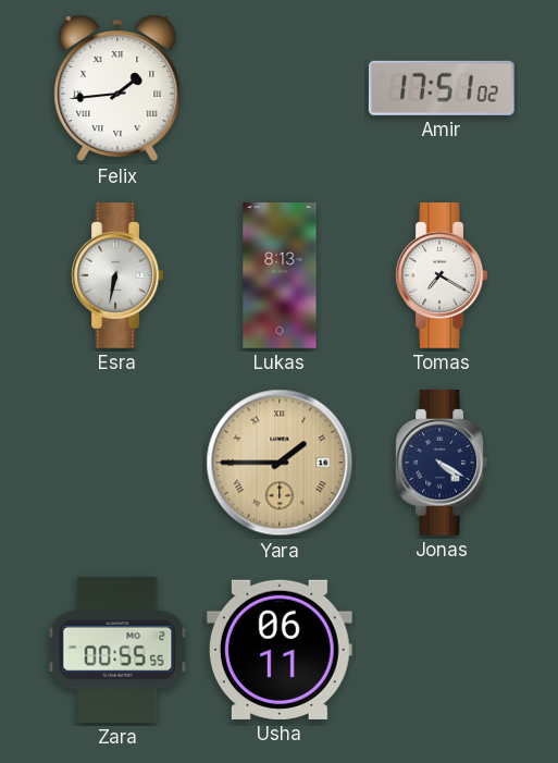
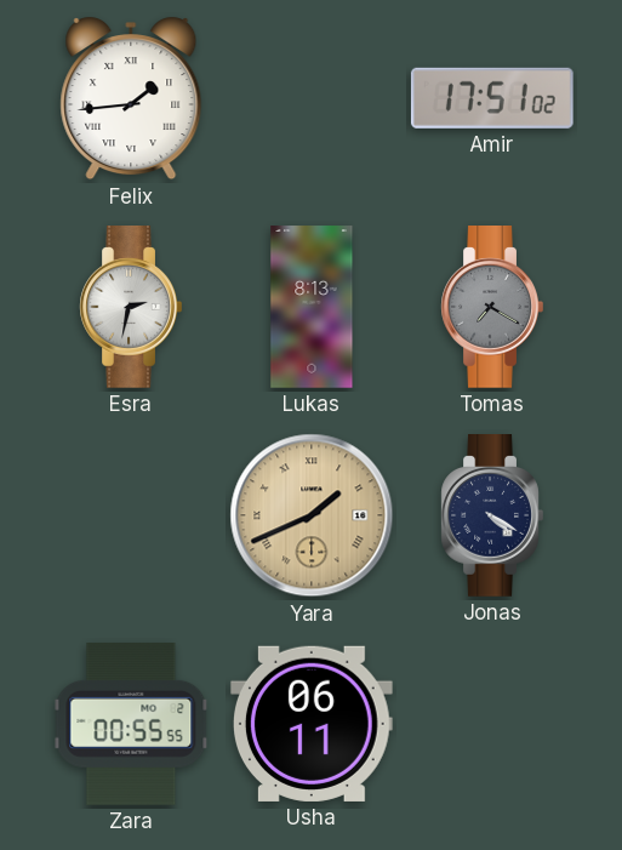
Esra: 6:32 -> 2:32 (131, 308)
Tomas dial: white -> grey (492, 308)
Yara: 1:45 -> 1:41 (312, 515)
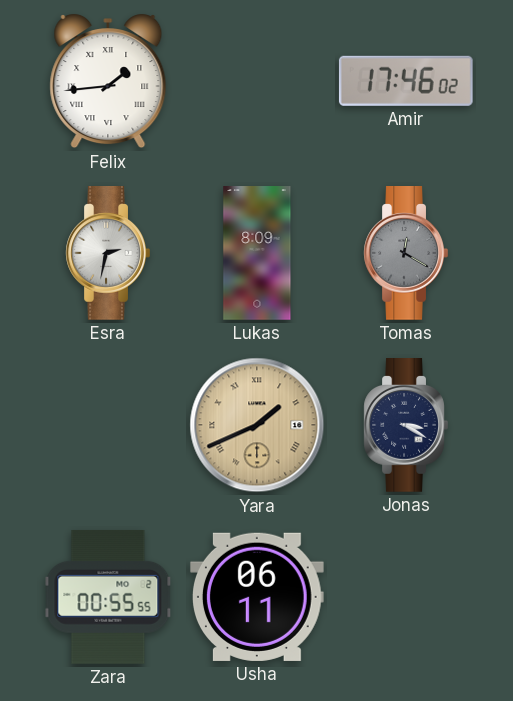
Amir: 17:51 -> 17:46 (406, 81)
Lukas: 8:13 -> 8:09 (257, 253)
Tomas: 7:20 -> 12:20 (406, 254)
Jonas: 4:20 -> 3:20 (406, 426)
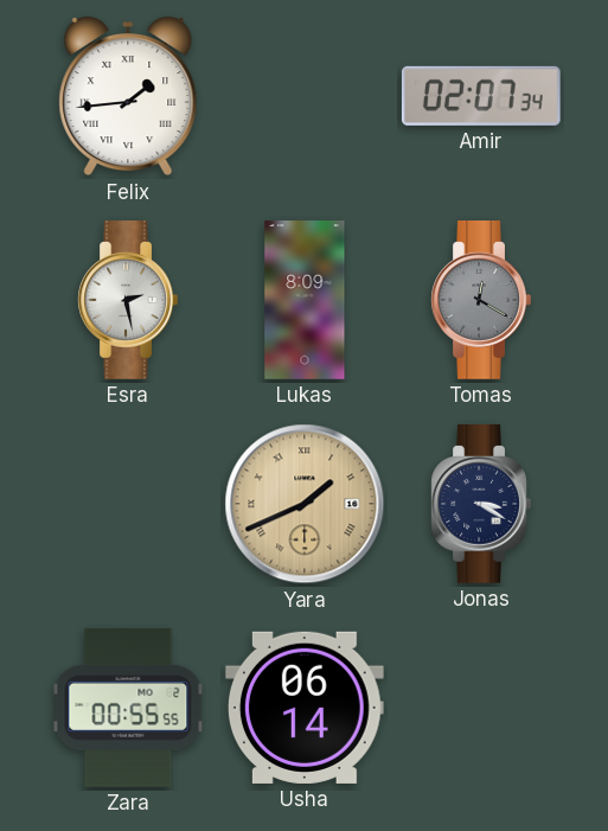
Amir: 17:46 -> 02:07 (481, 96)
Esra: 2:32 -> 2:28 (128, 301)
Usha: 06:11 -> 06:14 (305, 708)
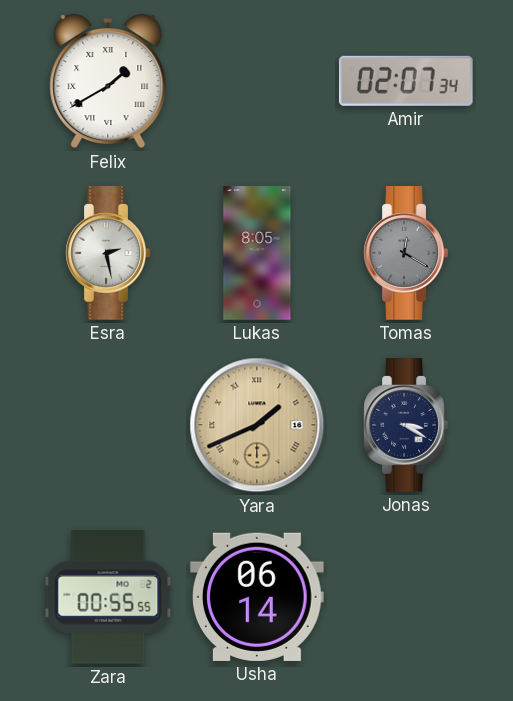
Felix: 1:44 -> 1:40 (108, 82)
Lukas: 8:09 -> 8:05 (257, 253)
